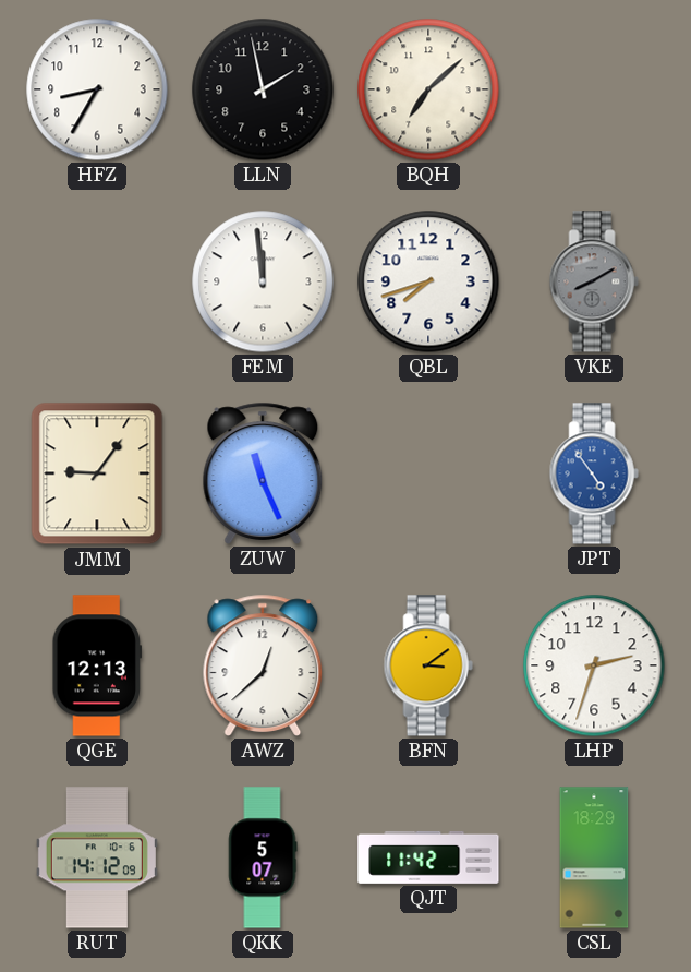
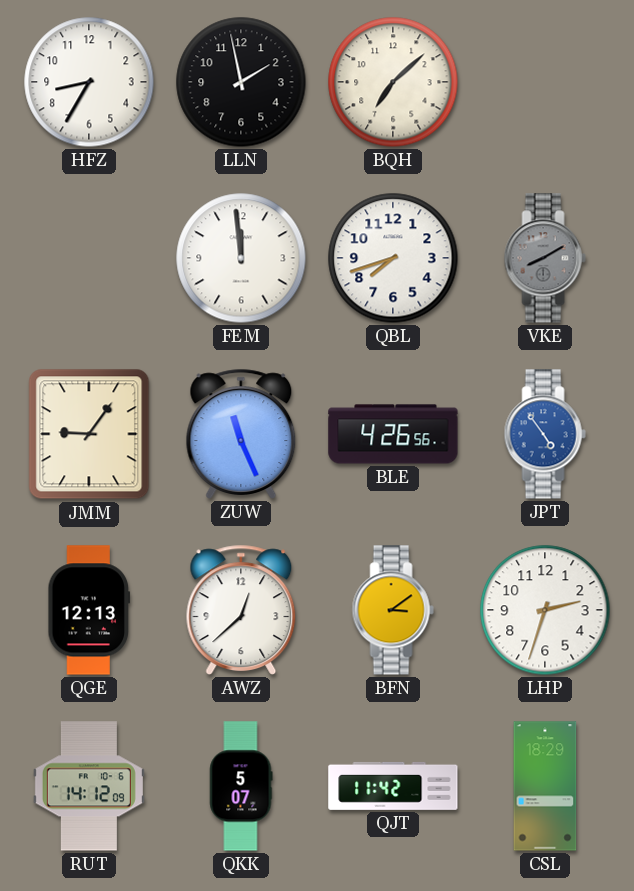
BLE: none -> 4:26 (393, 434)
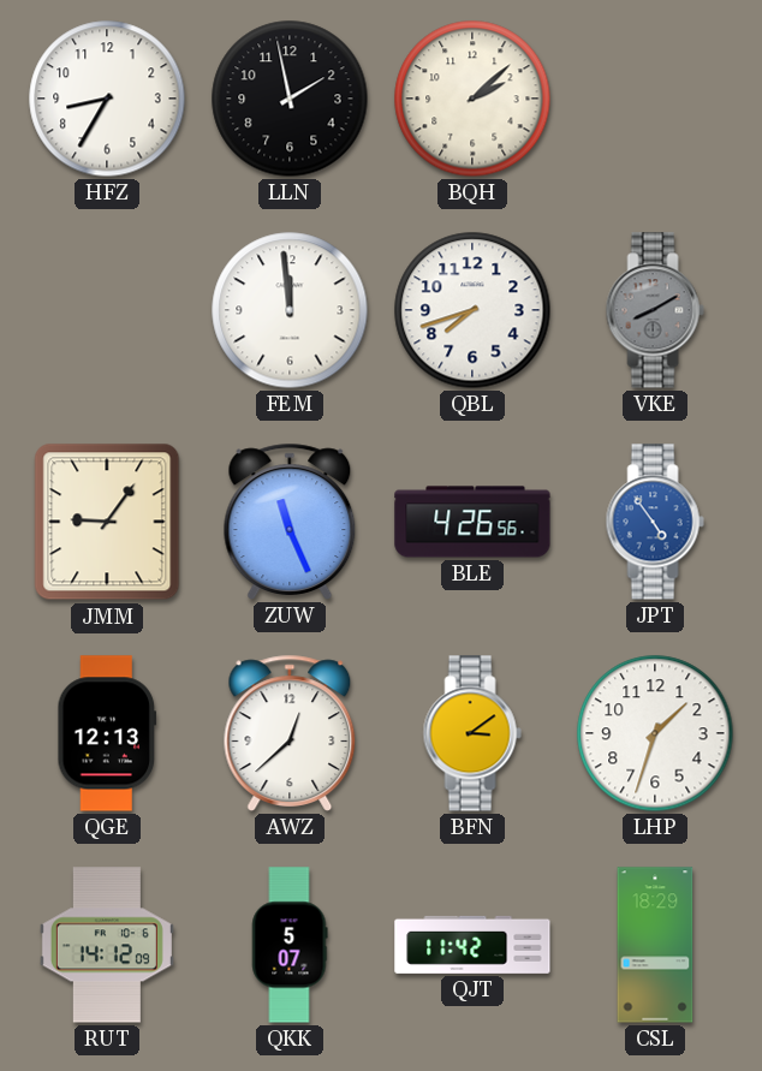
BQH: 7:08 -> 2:08 (472, 99)
LHP: 2:33 -> 1:33 (655, 733)
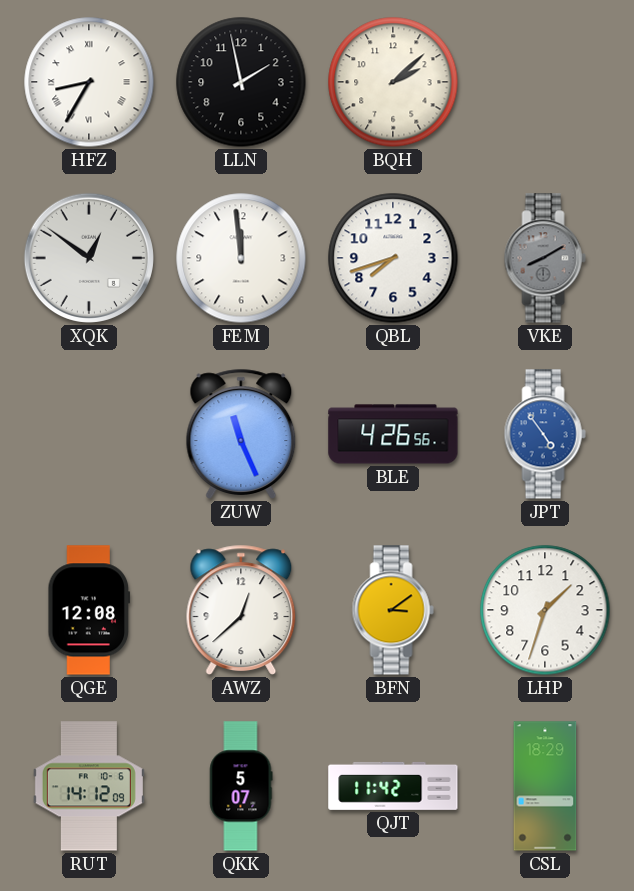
HFZ numerals: Arabic -> Roman (89, 82)
XQK: none -> 12:51 (89, 258)
JMM: 9:06 -> none (107, 522)
QGE: 12:13 -> 12:08 (89, 610)
